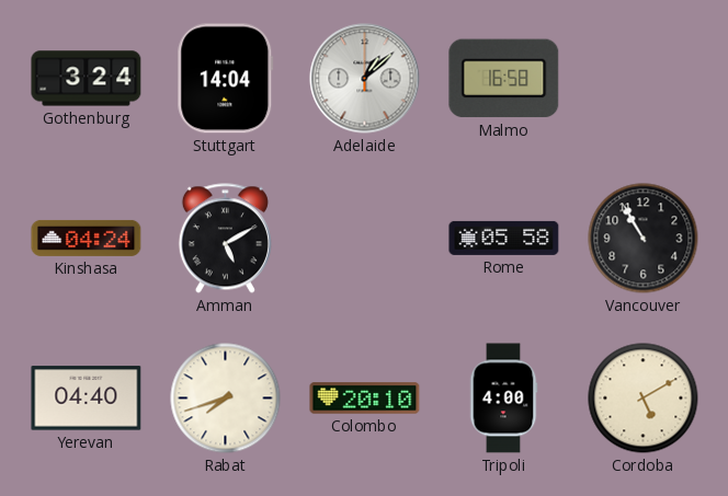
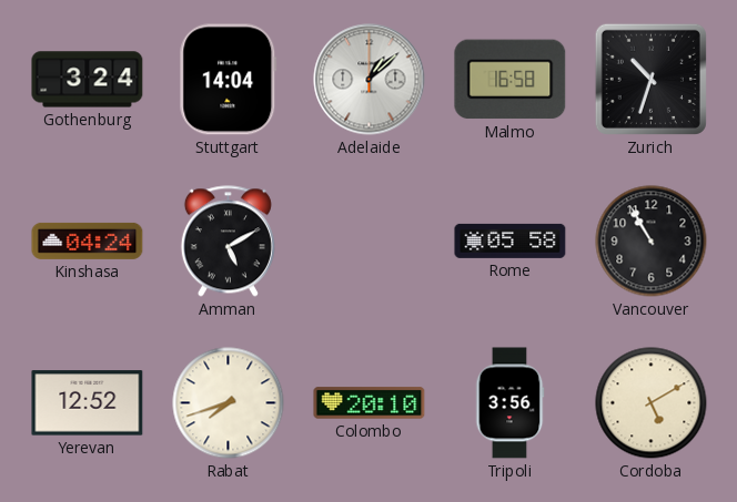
Zurich: none -> 10:33 (650, 79)
Yerevan: 04:40 -> 12:52 (88, 403)
Tripoli: 4:00 -> 3:56 (509, 403)
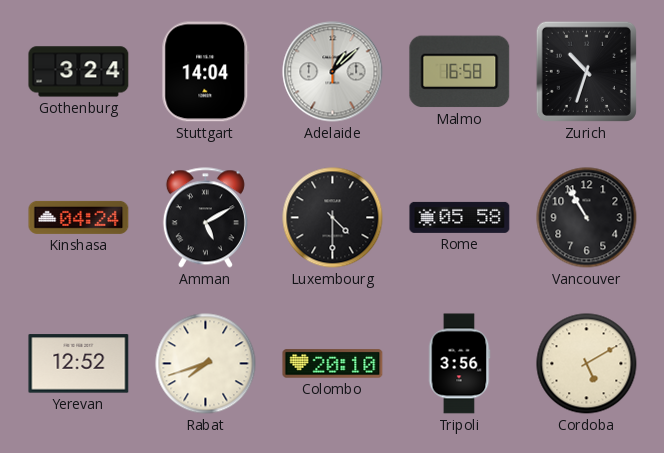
Luxembourg: none -> 4:30 (333, 218)
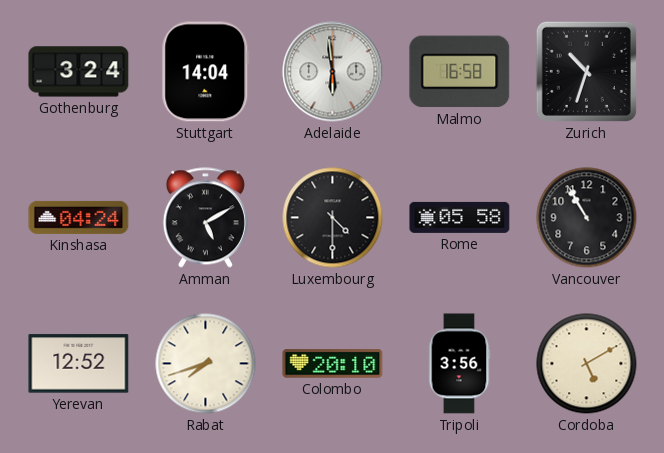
Adelaide: 1:08 -> 5:59 (333, 72)
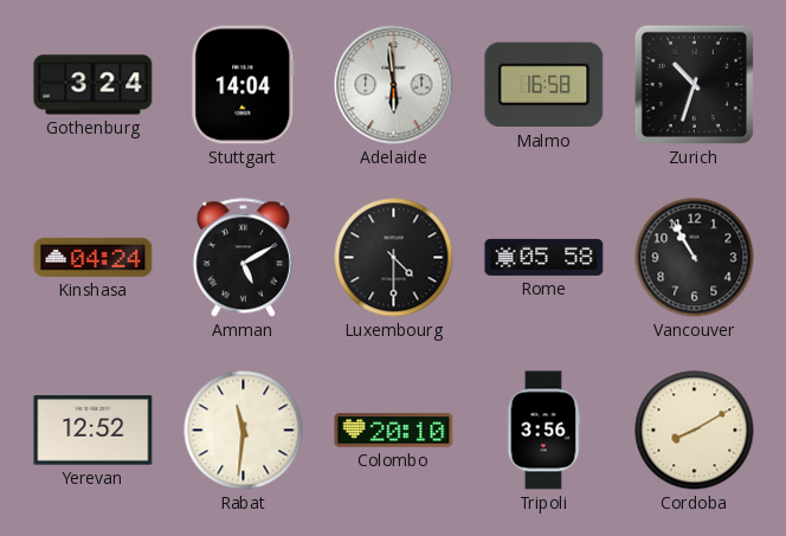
Rabat: 7:42 -> 11:31 (244, 431)
Cordoba: 5:10 -> 8:10 (695, 431)
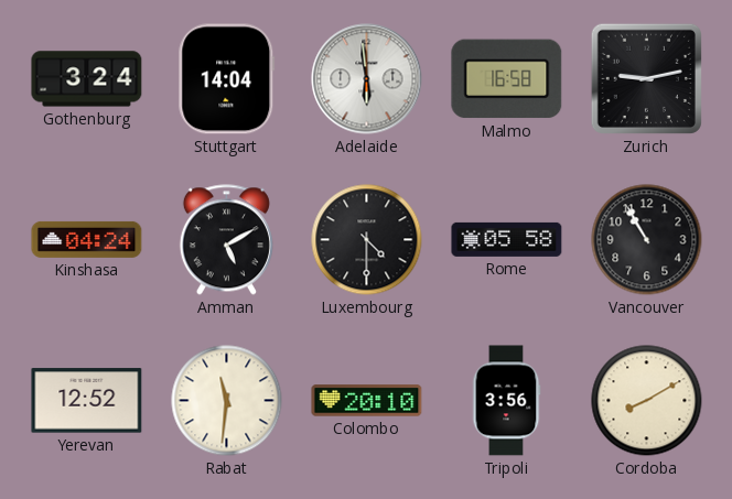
Zurich: 10:33 -> 9:13 (646, 78)
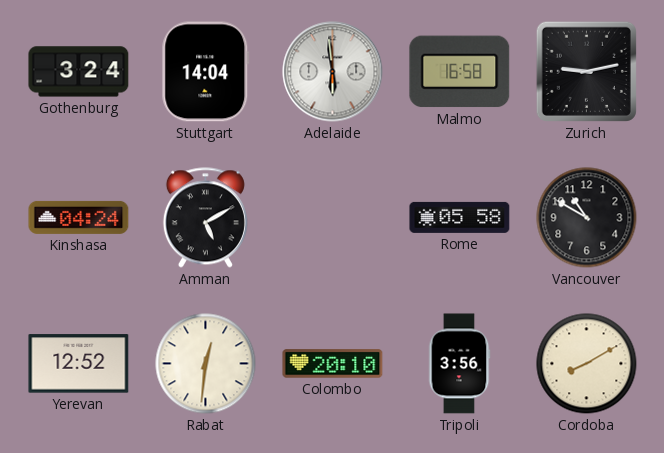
Luxembourg: 4:30 -> none (367, 240)
Vancouver: 10:55 -> 10:50 (587, 218)
Rabat: 11:31 -> 12:31 (206, 364)
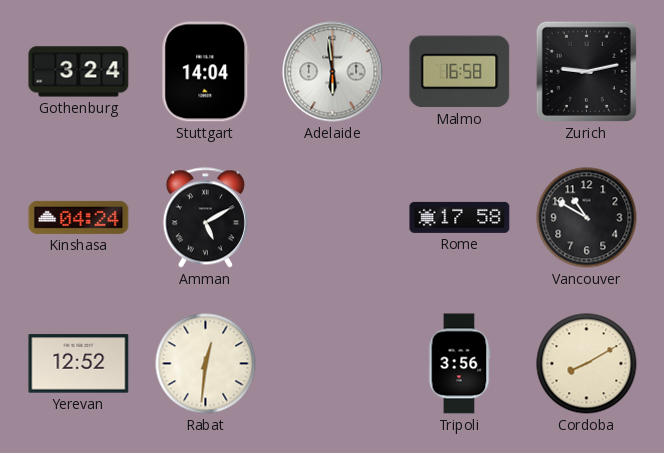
Rome: 05:58 -> 17:58 (460, 217)
Colombo: 20:10 -> none (333, 364)
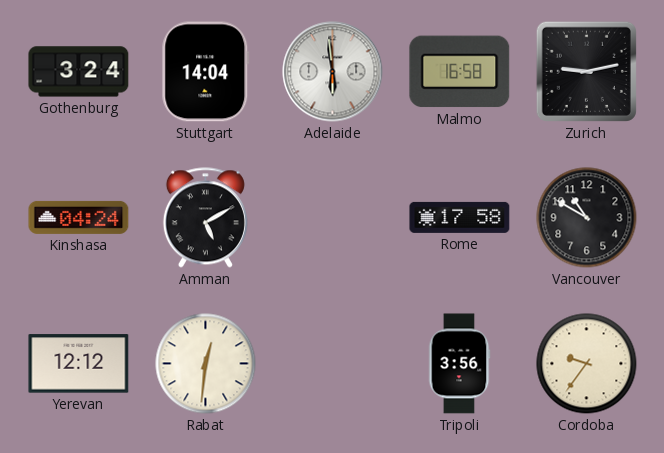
Yerevan: 12:52 -> 12:12 (79, 364)
Cordoba: 8:10 -> 9:36 (587, 364)
